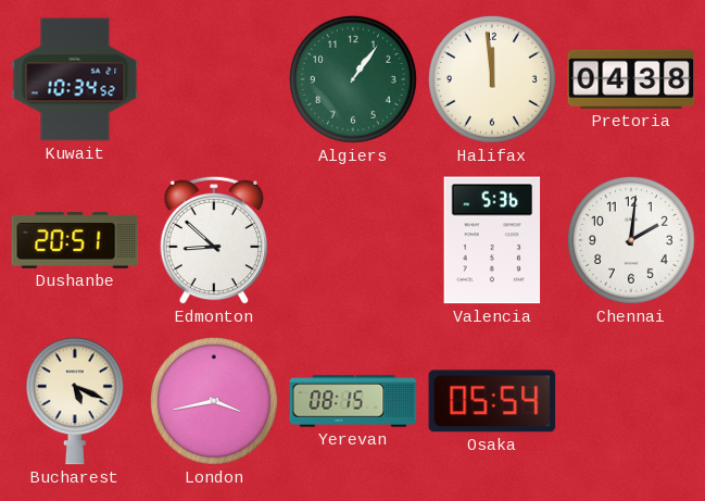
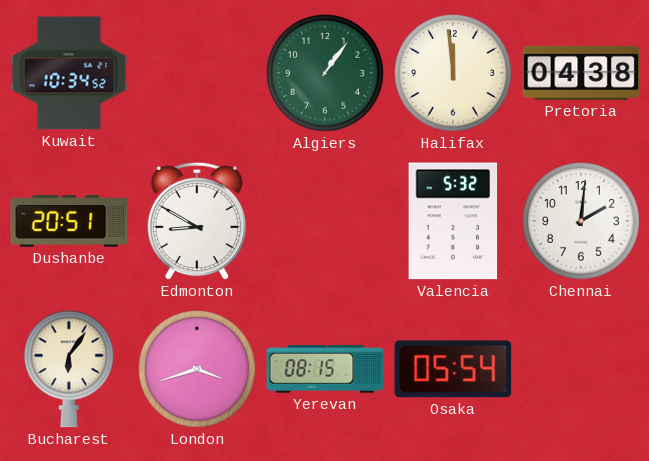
Edmonton: 8:52 -> 8:50 (197, 221)
Valencia: 5:36 -> 5:32 (453, 221)
Bucharest: 5:19 -> 6:06 (69, 369)
London: 3:43 -> 3:42 (197, 369)
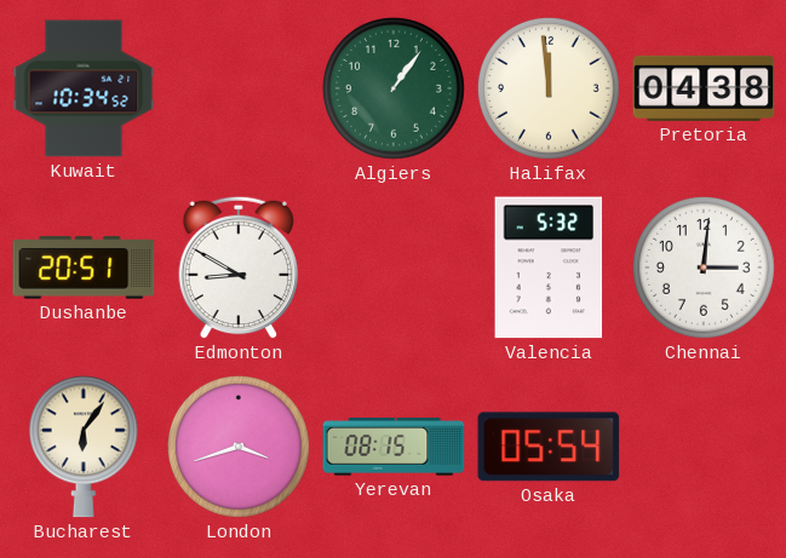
Chennai: 2:01 -> 3:01 (704, 268)
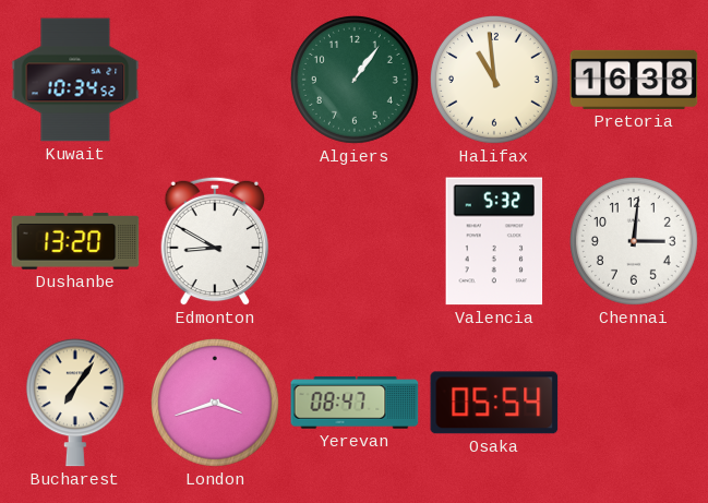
Halifax: 11:59 -> 10:59 (494, 80)
Pretoria: 04:38 -> 16:38 (634, 80)
Dushanbe: 20:51 -> 13:20 (75, 241)
Bucharest: 6:06 -> 7:06 (75, 403)
Yerevan: 08:15 -> 08:47 (355, 403)
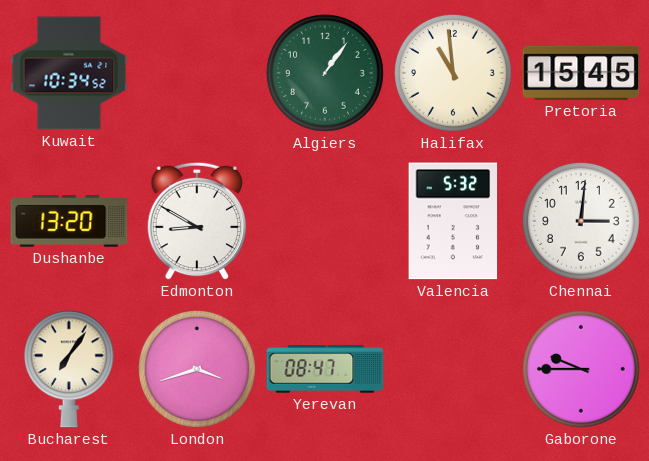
Pretoria: 16:38 -> 15:45 (581, 73)
Osaka: 05:54 -> none (494, 403)
Gaborone: none -> 9:45 (581, 369)
